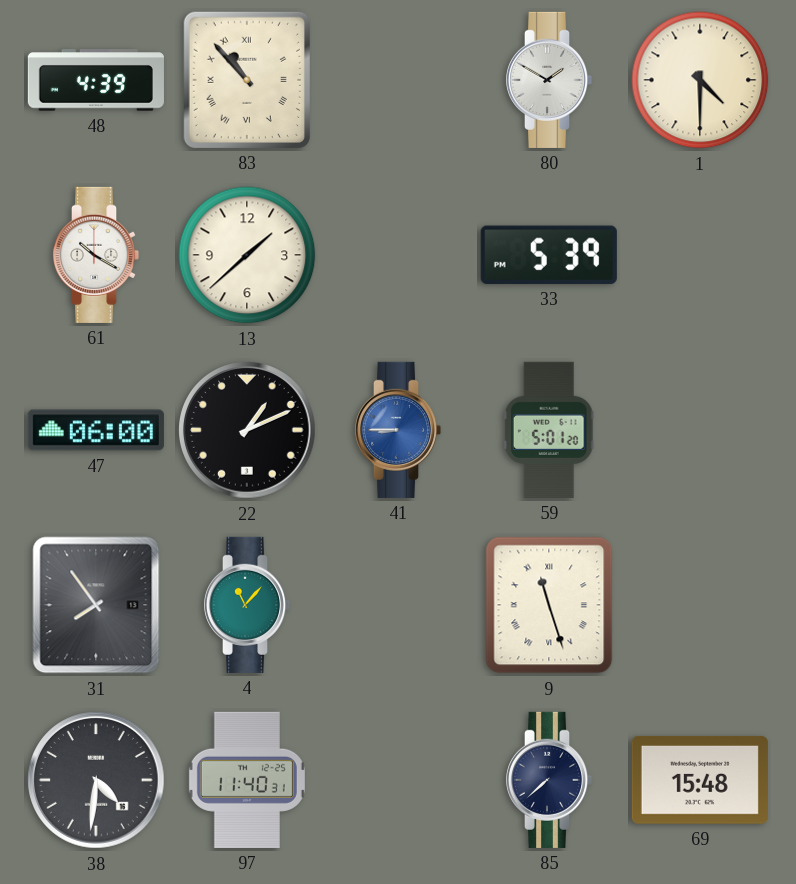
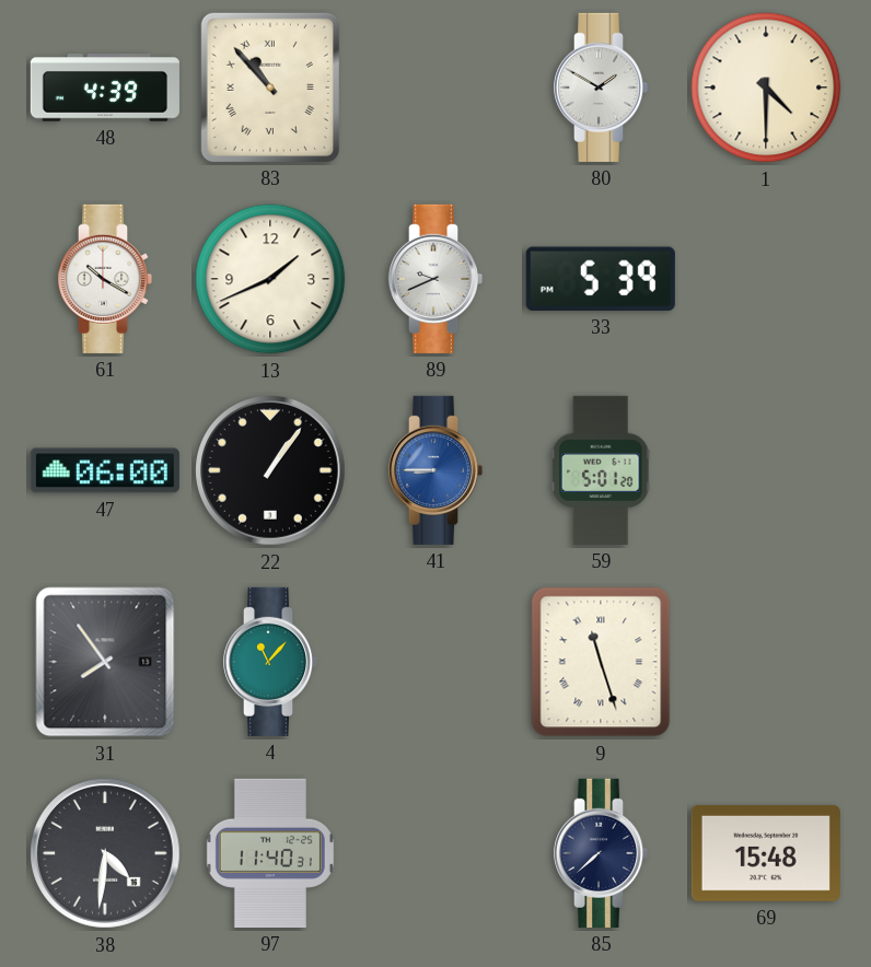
13: 1:38 -> 1:41 (270, 279)
89: none -> 9:41 (436, 279)
22: 1:11 -> 1:06 (271, 471)
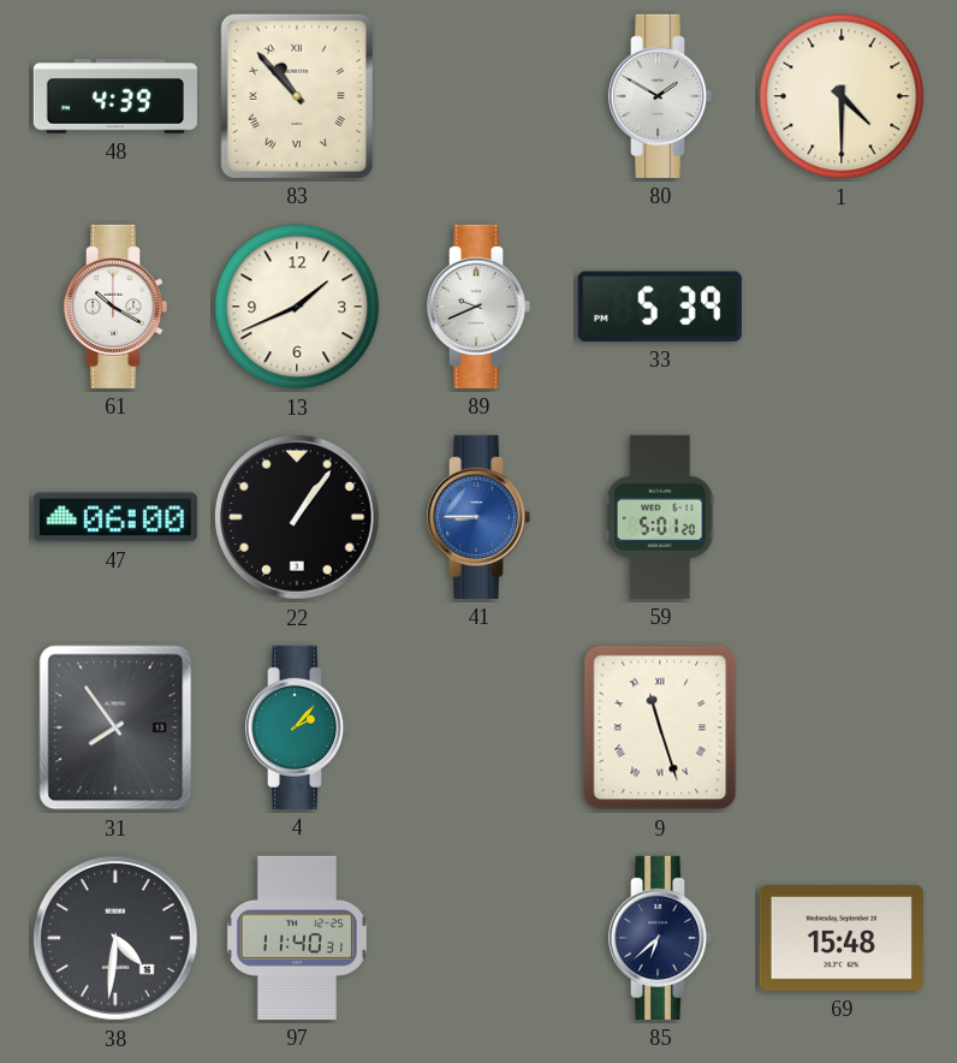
4: 11:07 -> 2:07 (297, 728)
85: 7:38 -> 6:38 (660, 938)
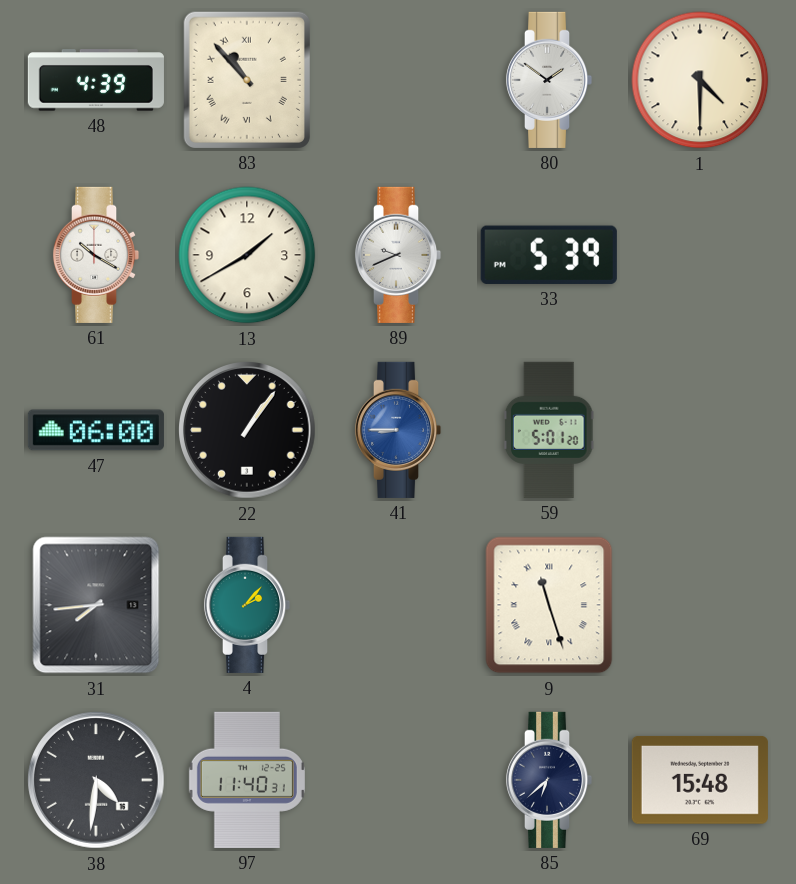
80: 1:50 -> 1:51 (549, 80)
13: 1:41 -> 1:40 (247, 255)
31: 7:54 -> 7:44 (96, 605)
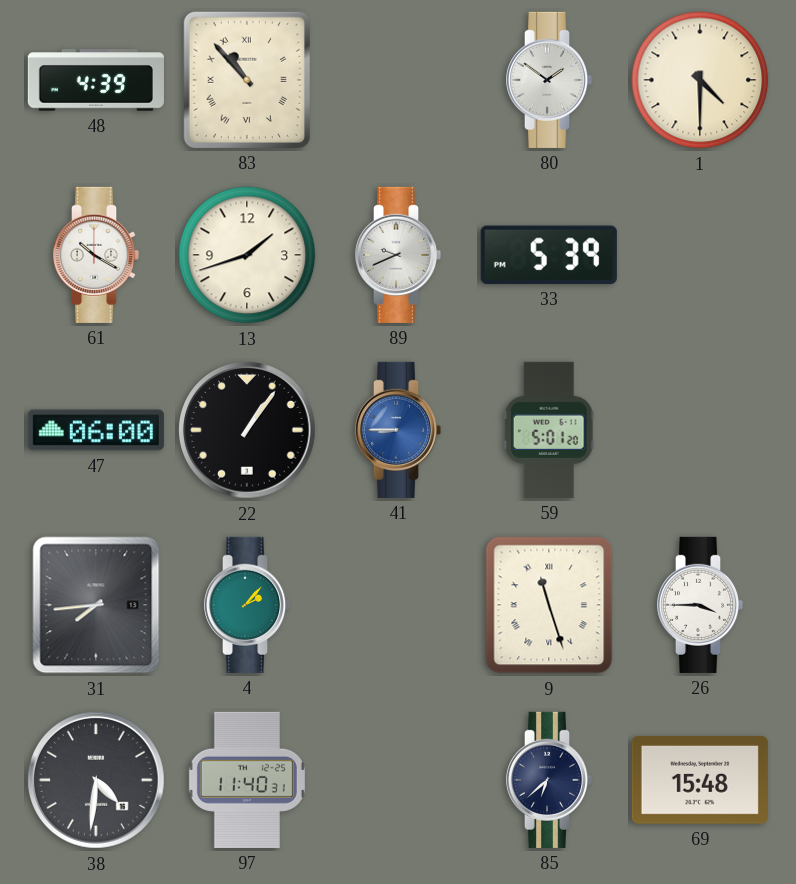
13: 1:40 -> 1:42 (247, 255)
26: none -> 3:45 (700, 605)
